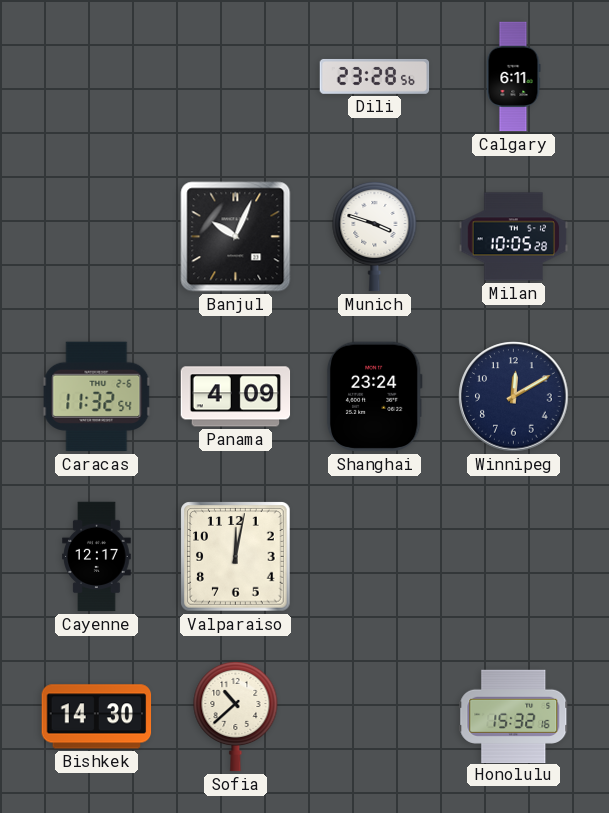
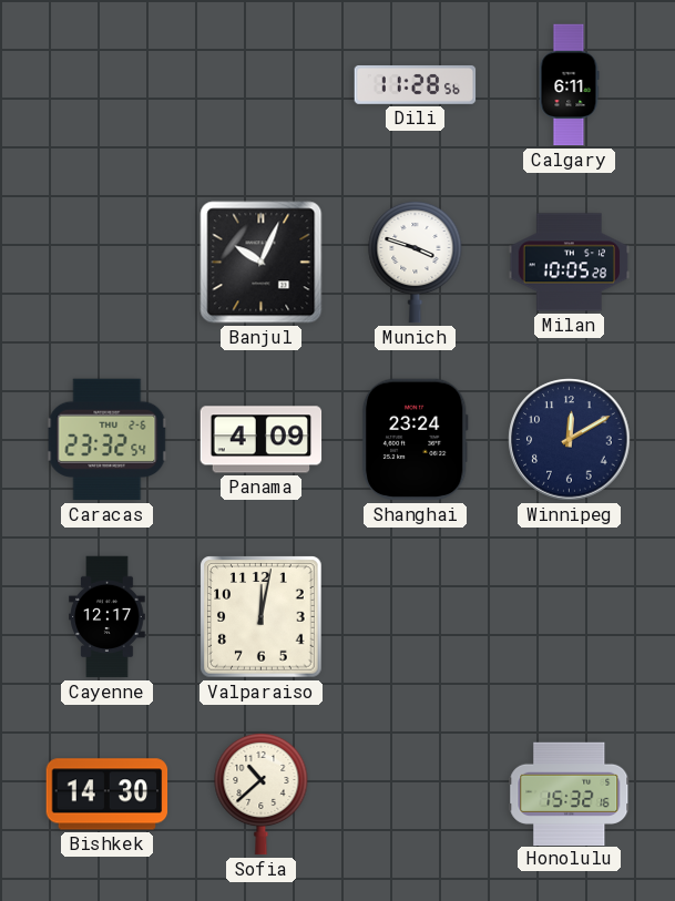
Dili: 23:28 -> 11:28 (416, 84)
Caracas: 11:32 -> 23:32 (108, 440)
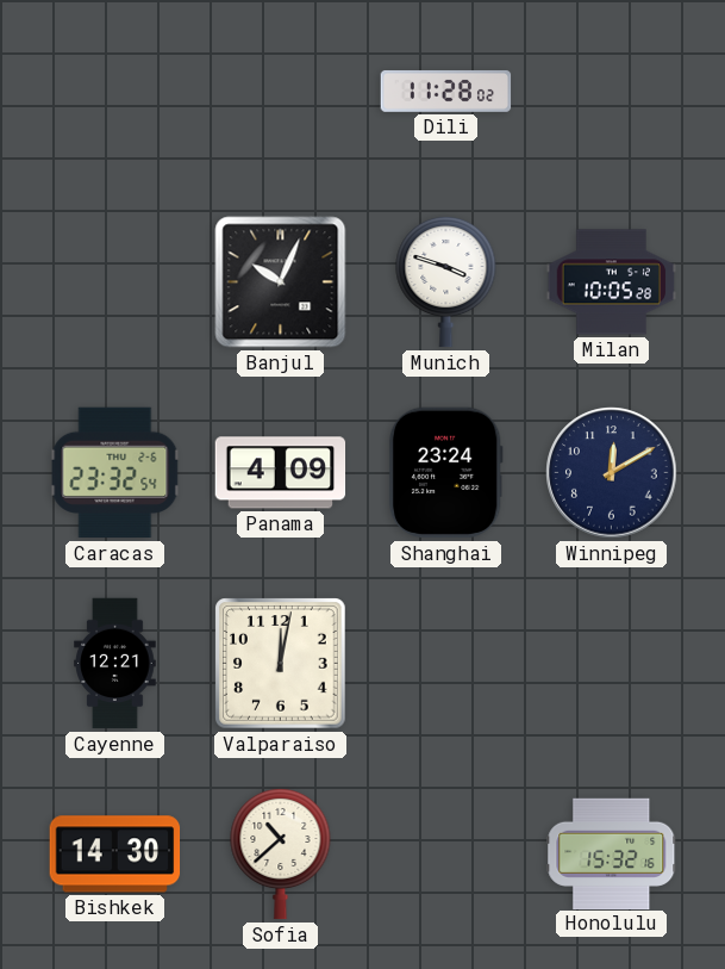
Dili: 11:28:56 -> 11:28:02 (446, 91)
Calgary: 6:11 -> none (569, 85)
Cayenne: 12:17 -> 12:21 (115, 664)
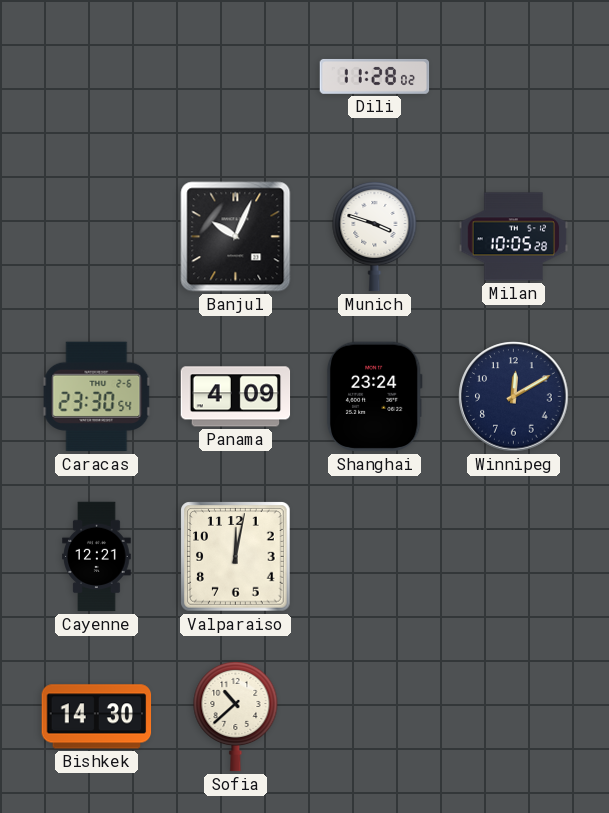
Caracas: 23:32 -> 23:30 (97, 397)
Honolulu: 15:32 -> none (612, 853)
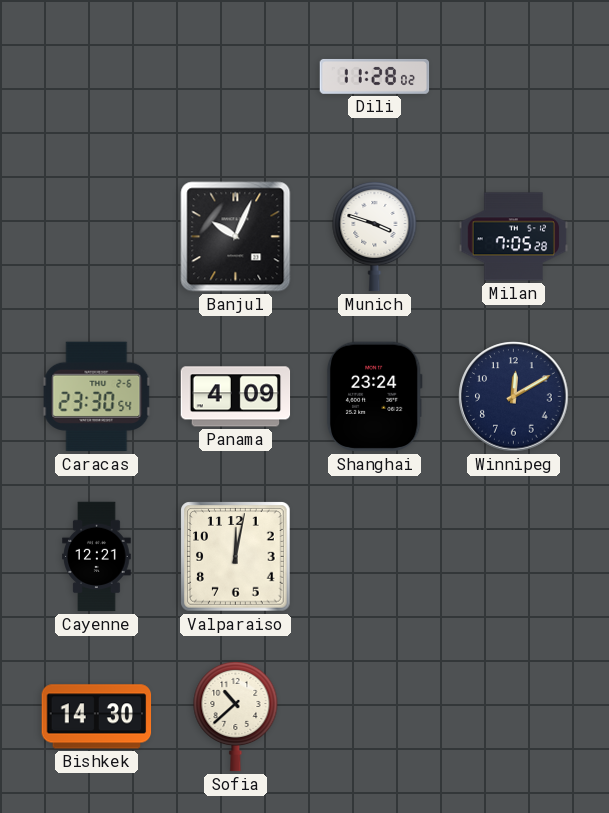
Milan: 10:05 -> 7:05 (514, 237)
